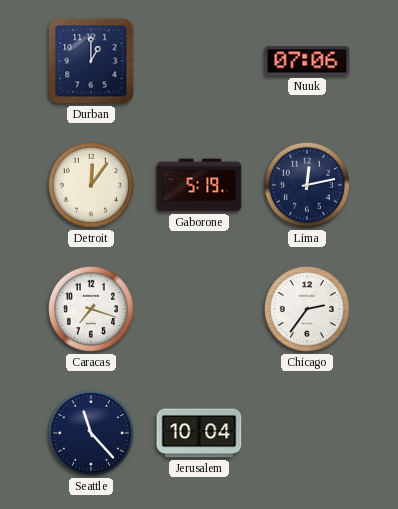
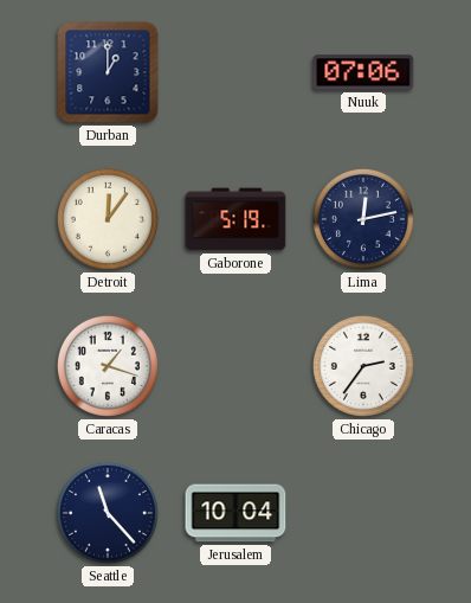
Caracas: 7:18 -> 1:18 (108, 366)
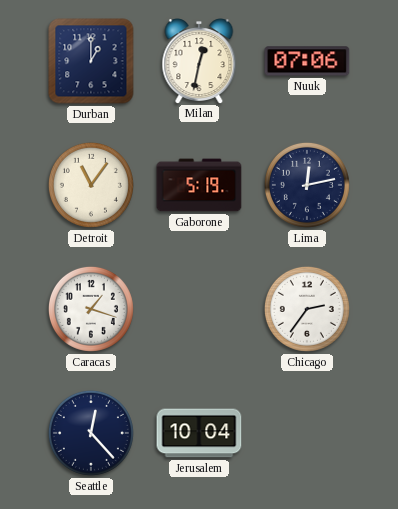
Milan: none -> 12:32 (199, 61)
Detroit: 12:06 -> 11:06 (91, 185)
Seattle: 11:23 -> 12:23 (91, 433)
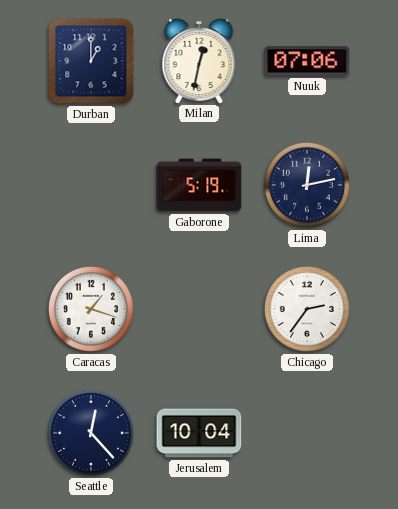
Detroit: 11:06 -> none (91, 185)
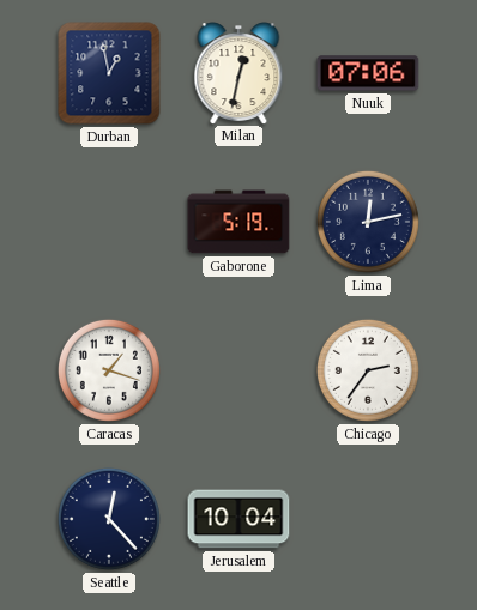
Durban: 1:00 -> 12:58 (109, 73)
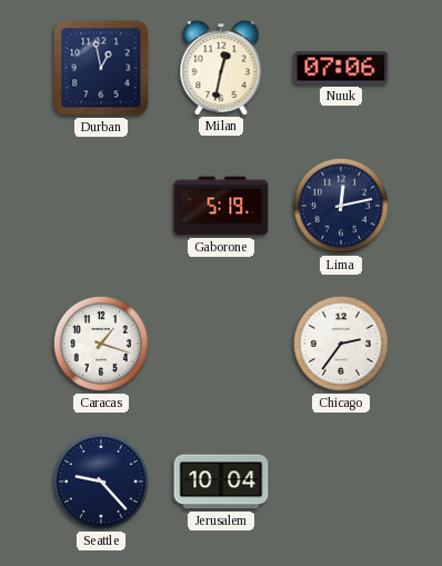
Seattle: 12:23 -> 9:23 (101, 481)
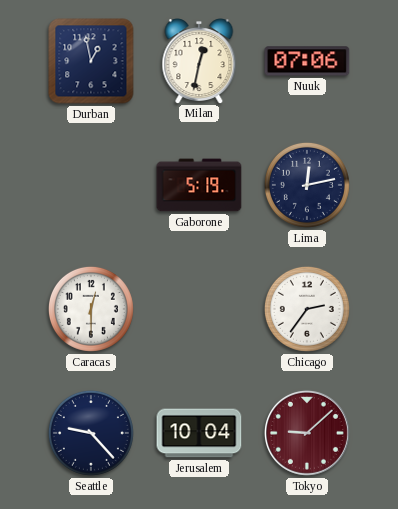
Caracas: 1:18 -> 12:30 (91, 309)
Tokyo: none -> 9:08 (307, 433)
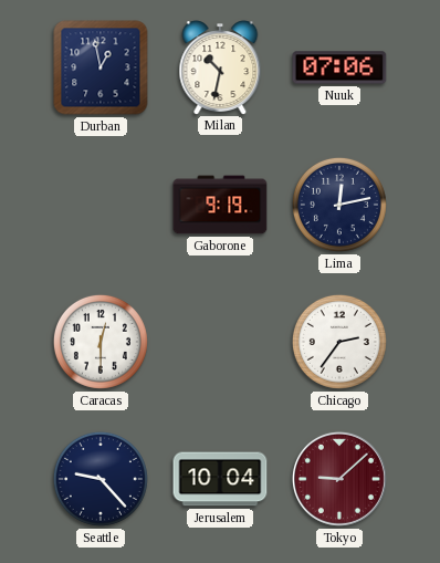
Milan: 12:32 -> 10:32 (220, 67)
Gaborone: 5:19 -> 9:19 (220, 205)
